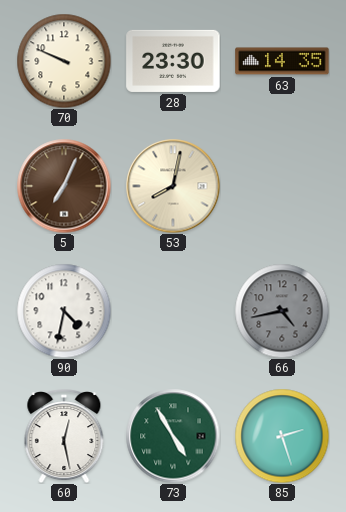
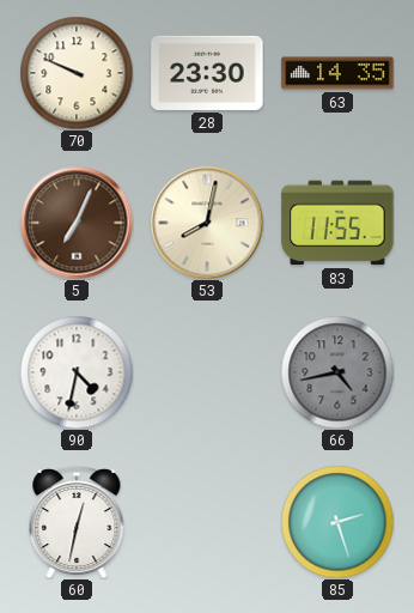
83: none -> 11:55 (337, 223)
60: 12:28 -> 12:32 (77, 522)
73: 4:55 -> none (173, 436)
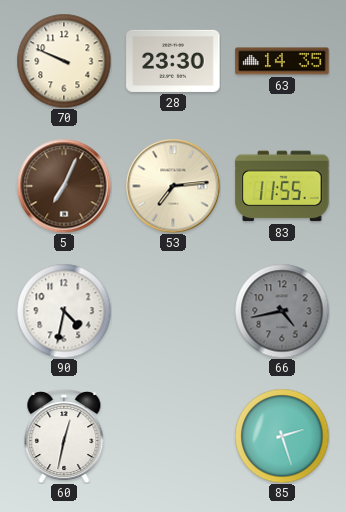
53: 8:02 -> 7:14 (173, 186)
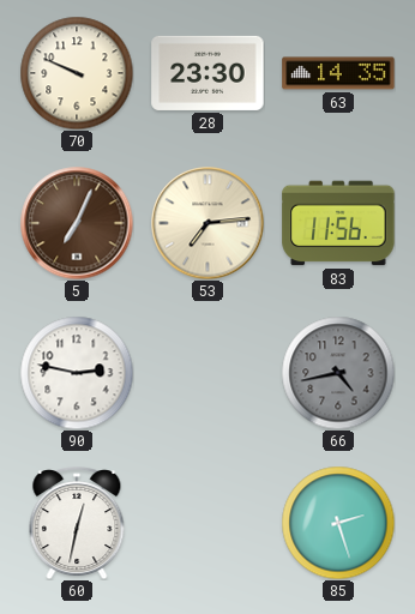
83: 11:55 -> 11:56 (338, 223)
90: 4:32 -> 2:47 (77, 373)
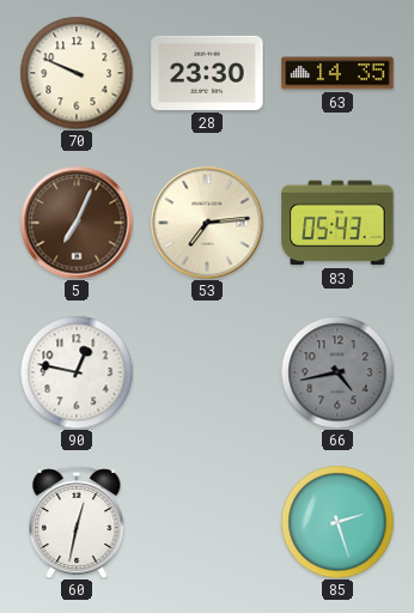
83: 11:56 -> 05:43 (337, 223)
90: 2:47 -> 12:47 (77, 372)
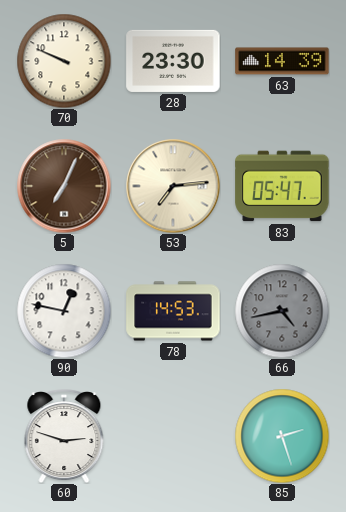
63: 14:35 -> 14:39 (282, 61)
83: 05:43 -> 05:47 (282, 186)
78: none -> 14:53 (173, 311)
60: 12:32 -> 2:48 (64, 436)
